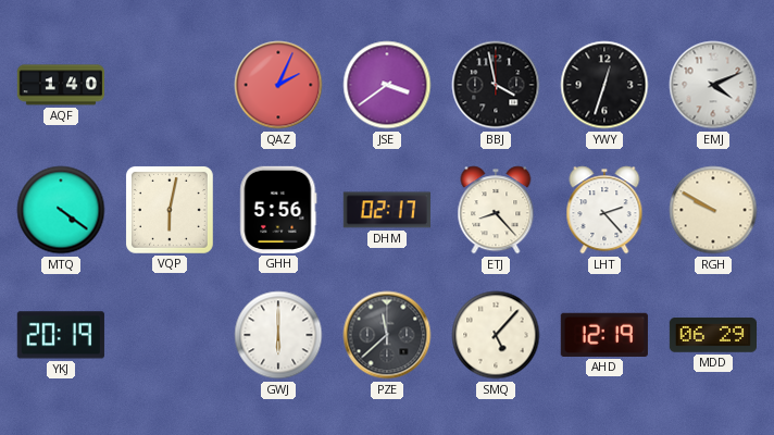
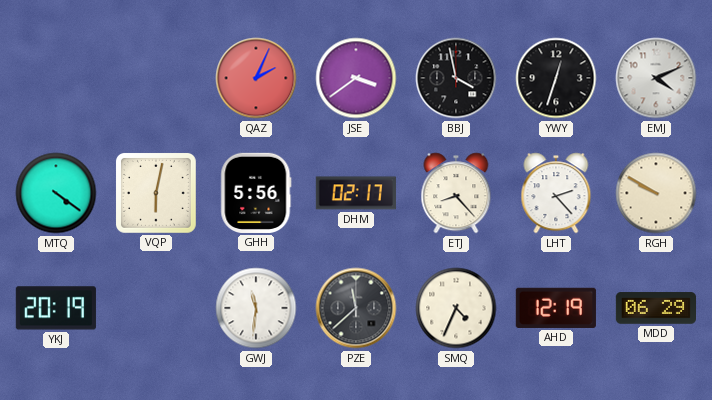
AQF: 1:40 -> none (60, 85)
GWJ: 6:00 -> 11:31 (256, 308)
SMQ: 5:07 -> 4:34 (456, 308)
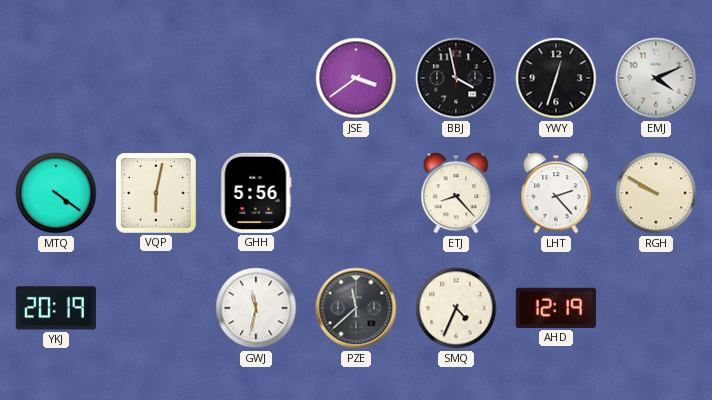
QAZ: 2:04 -> none (256, 78)
DHM: 02:17 -> none (356, 193)
GWJ: 11:31 -> 11:32 (256, 308)
MDD: 06:29 -> none (655, 308)
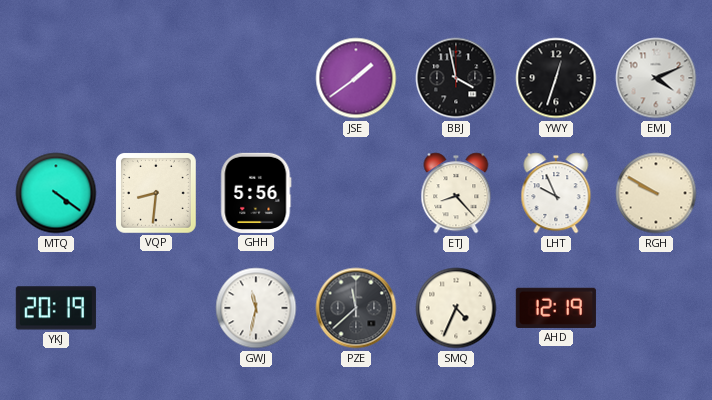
JSE: 3:39 -> 1:39 (356, 78)
VQP: 6:02 -> 8:31 (157, 193)
LHT: 2:23 -> 9:56 (556, 193)
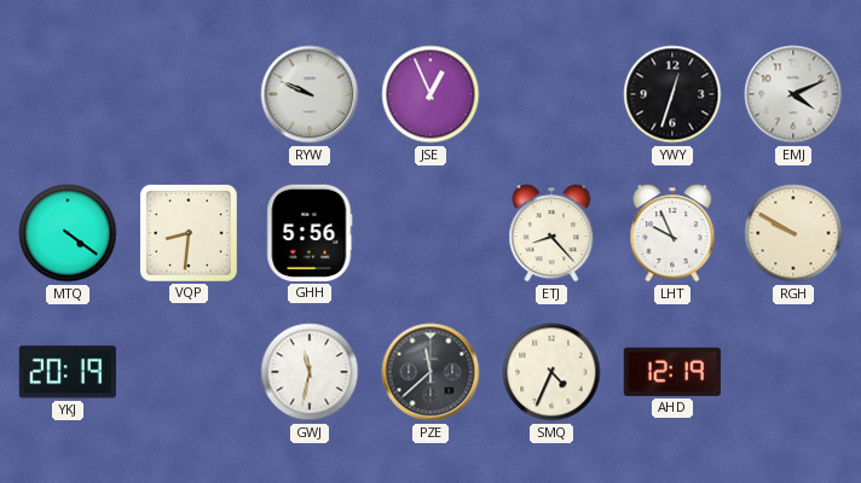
RYW: none -> 9:49 (310, 94)
JSE: 1:39 -> 12:56 (431, 94)
BBJ: 3:58 -> none (456, 78)
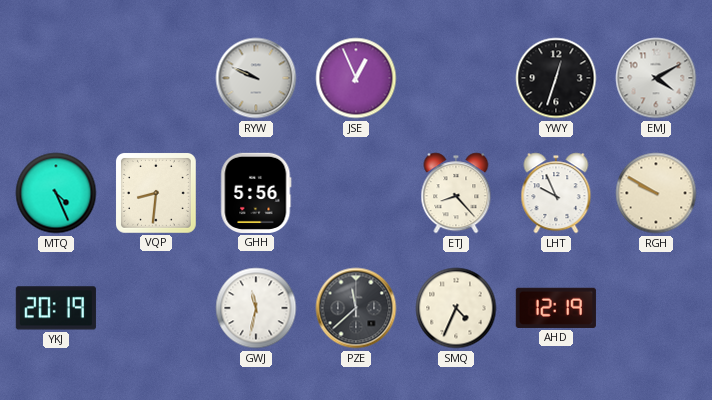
EMJ: 4:11 -> 4:10 (656, 78)
MTQ: 4:21 -> 4:26 (56, 193)
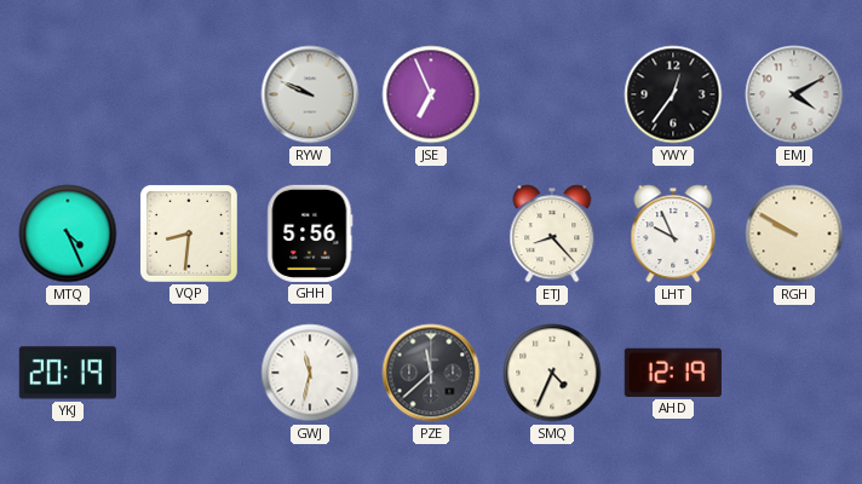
JSE: 12:56 -> 6:56 (431, 94)
YWY: 12:33 -> 12:36 (673, 94)
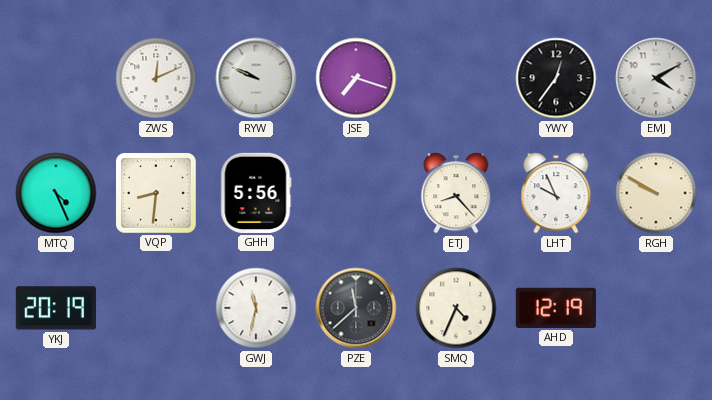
ZWS: none -> 12:11 (156, 78)
JSE: 6:56 -> 7:18 (356, 78)
